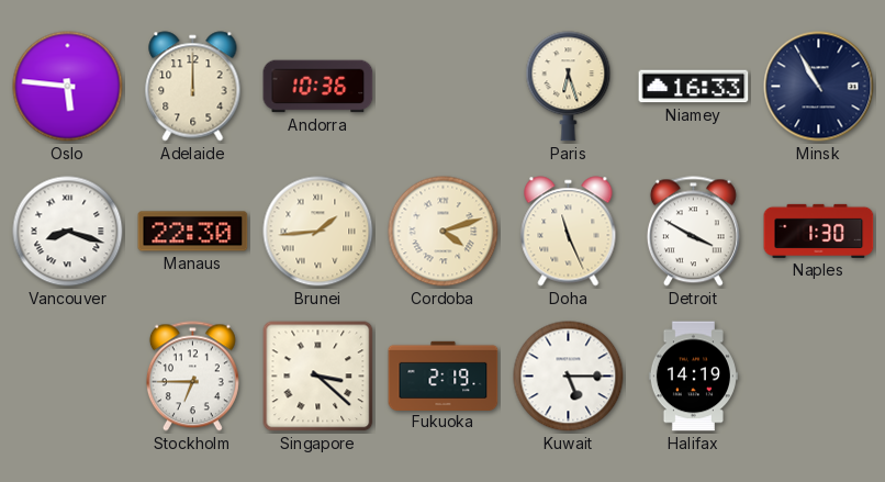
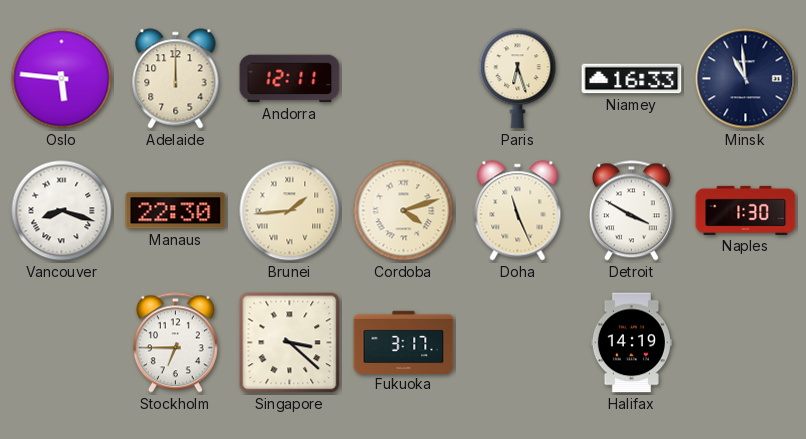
Andorra: 10:36 -> 12:11 (290, 79)
Minsk: 10:55 -> 10:59 (746, 79)
Fukuoka: 2:19 -> 3:17 (404, 342)
Kuwait: 5:15 -> none (569, 377)
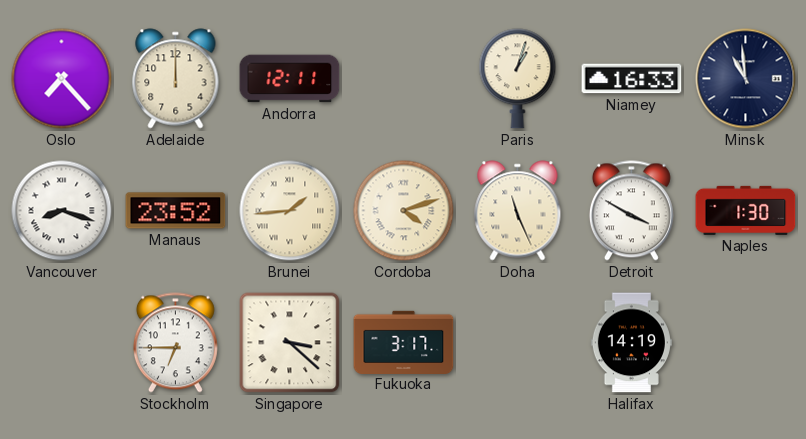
Oslo: 5:46 -> 7:23 (62, 79)
Paris: 6:27 -> 1:03 (518, 79)
Manaus: 22:30 -> 23:52 (176, 211)
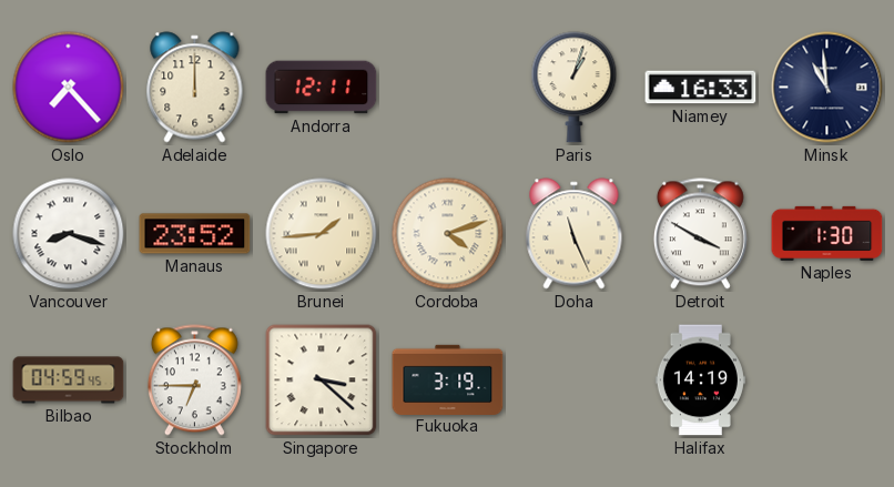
Bilbao: none -> 04:59 (69, 381)
Fukuoka: 3:17 -> 3:19 (448, 379)
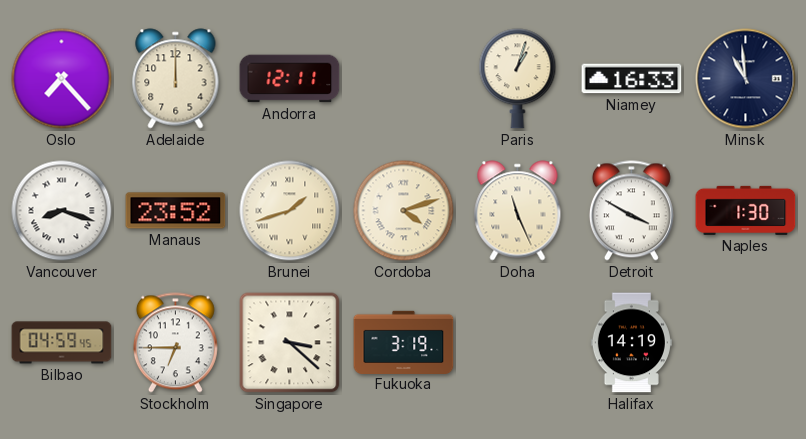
Brunei: 1:44 -> 1:42 (290, 211)
